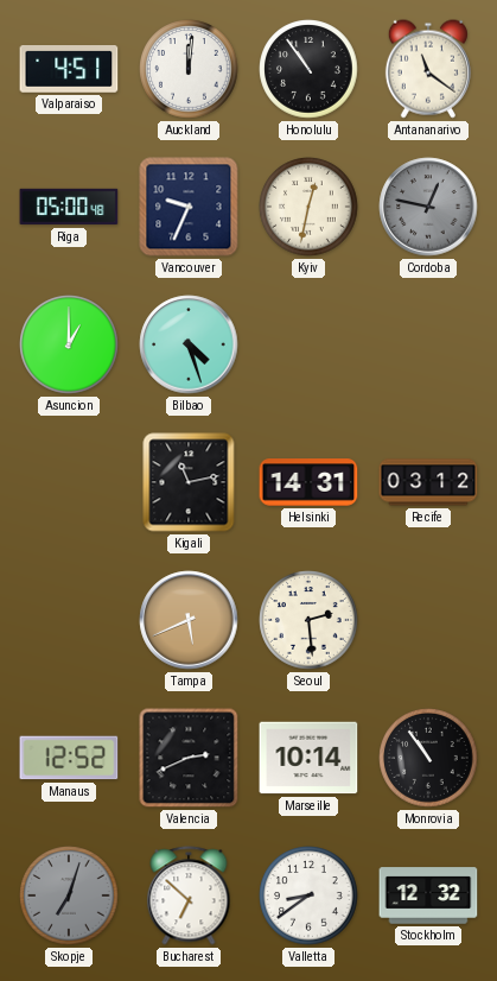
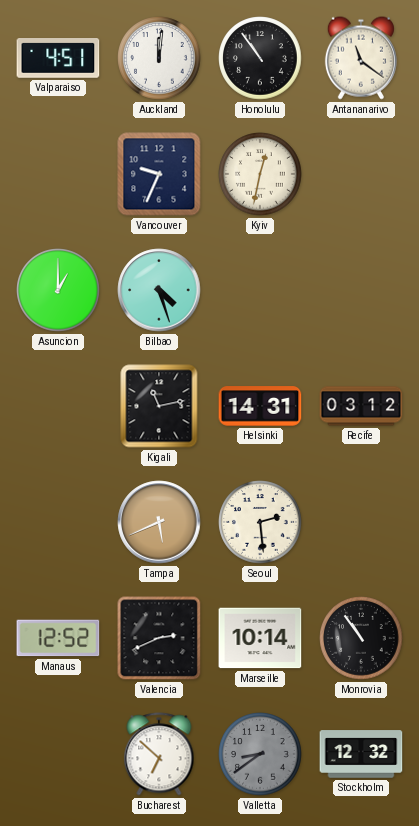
Riga: 05:00 -> none (69, 207)
Cordoba: 12:47 -> none (428, 207)
Skopje: 7:03 -> none (69, 895)
Valletta dial: white -> grey (260, 754)
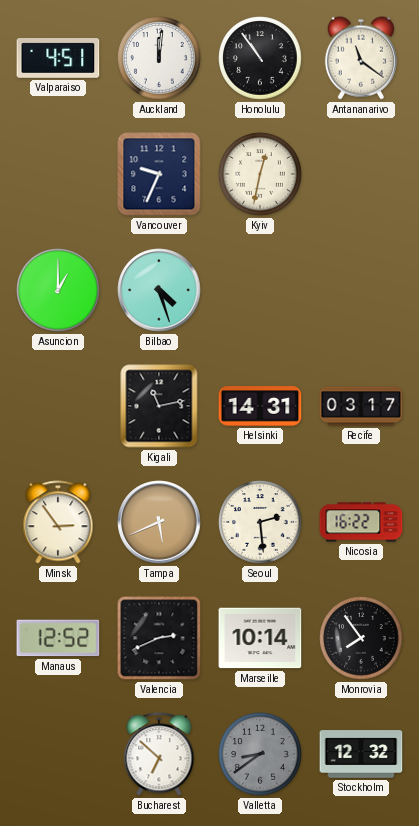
Recife: 03:12 -> 03:17 (361, 406)
Minsk: none -> 2:54 (58, 522)
Nicosia: none -> 16:22 (361, 522)
Monrovia: 10:54 -> 7:54 (361, 638)
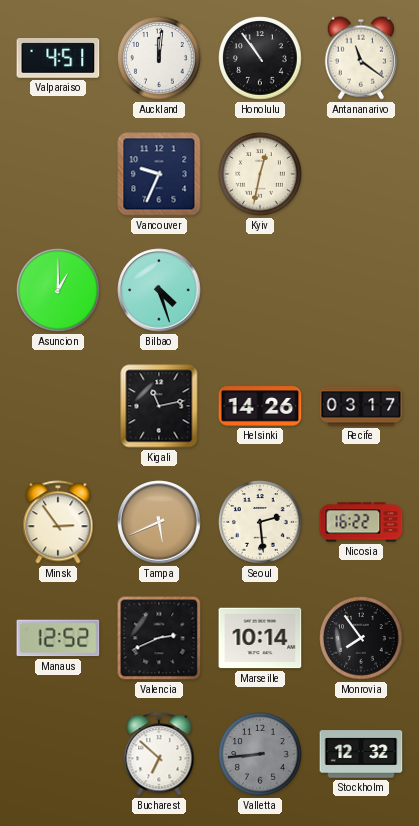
Helsinki: 14:31 -> 14:26 (260, 406)
Valletta: 8:39 -> 8:44 (260, 754)
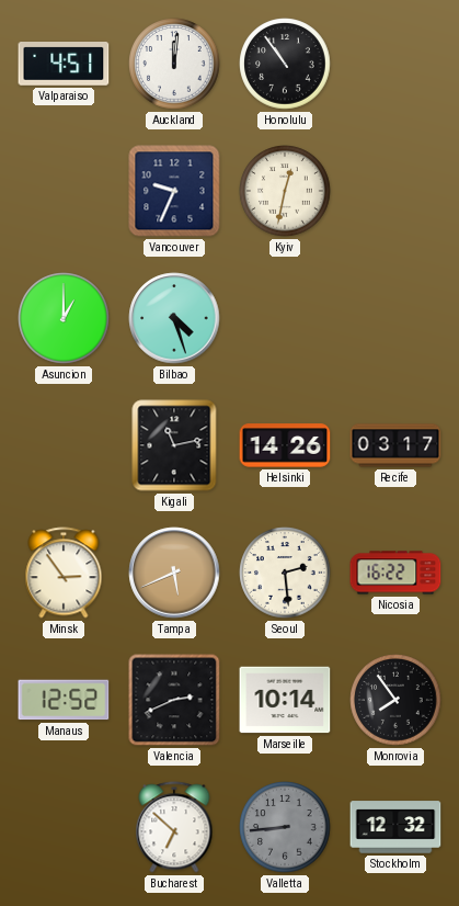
Antananarivo: 11:21 -> none (361, 58)
